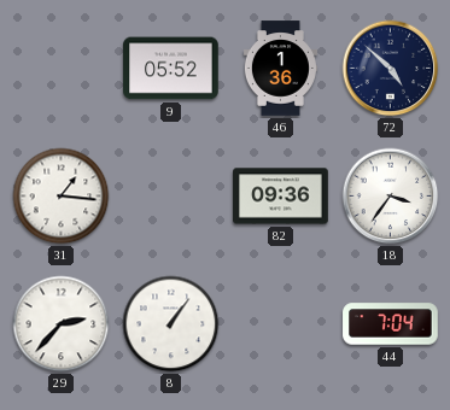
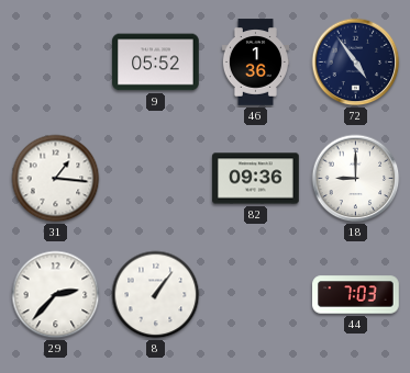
72: 4:52 -> 4:54 (356, 63)
18: 3:36 -> 9:00 (356, 179)
44: 7:04 -> 7:03 (356, 295)
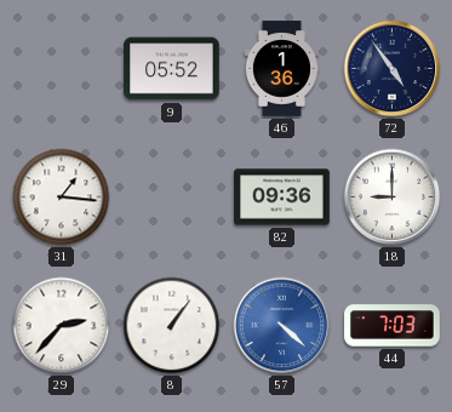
57: none -> 4:22 (282, 326)
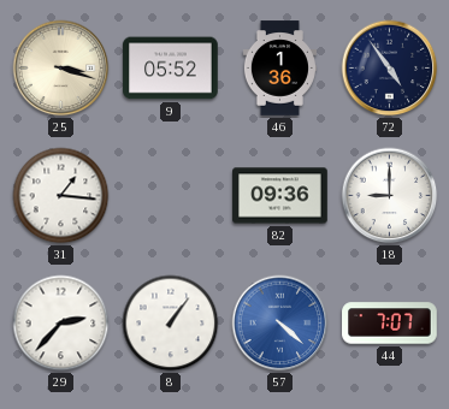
25: none -> 3:18 (61, 69)
44: 7:03 -> 7:07 (390, 324)
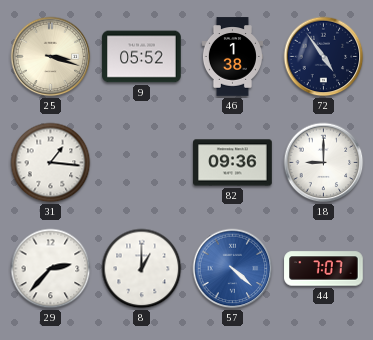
46: 1:36 -> 1:38 (232, 57)
8: 1:06 -> 1:00 (142, 269)
